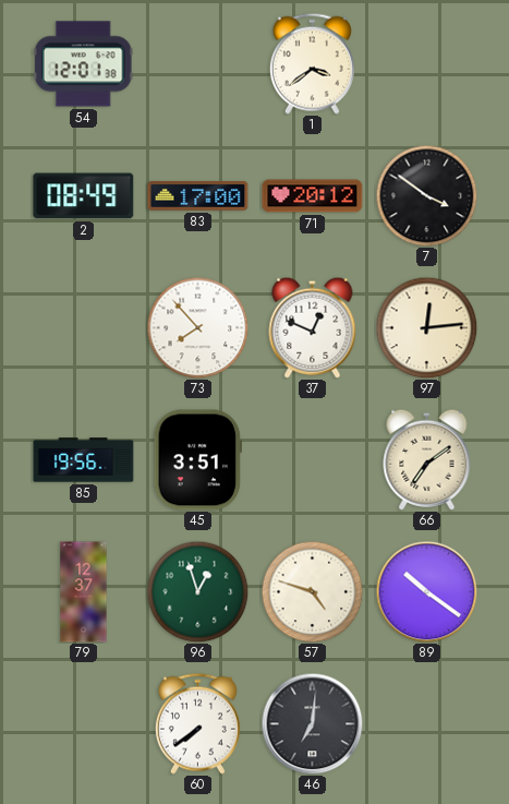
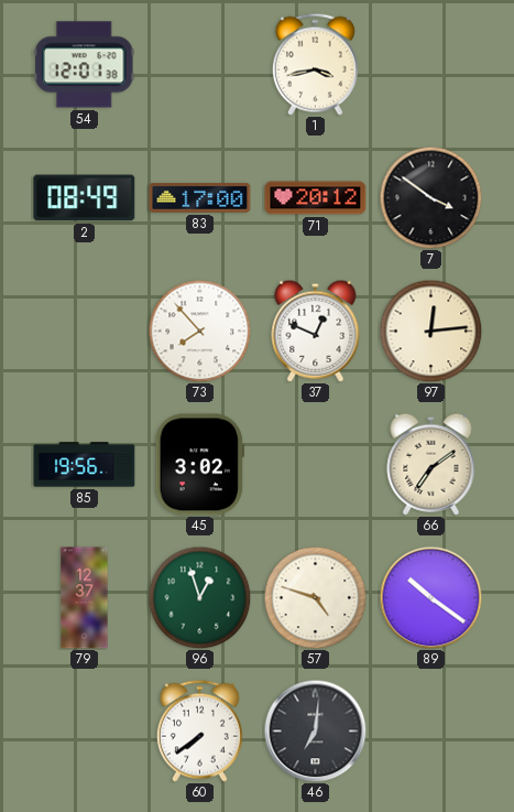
1: 3:39 -> 3:43 (315, 64)
45: 3:51 -> 3:02 (199, 465)
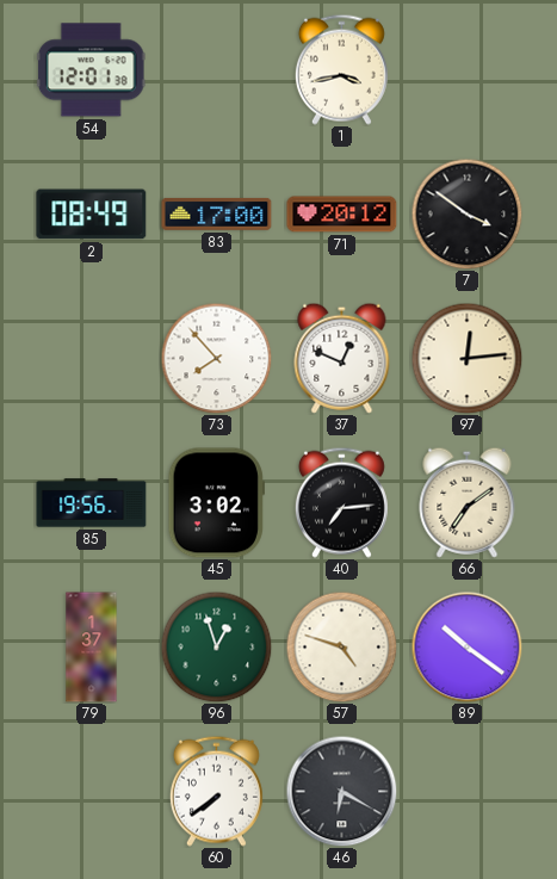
40: none -> 7:14 (341, 502)
79: 12:37 -> 1:37 (92, 648)
46: 7:01 -> 6:20 (341, 791)
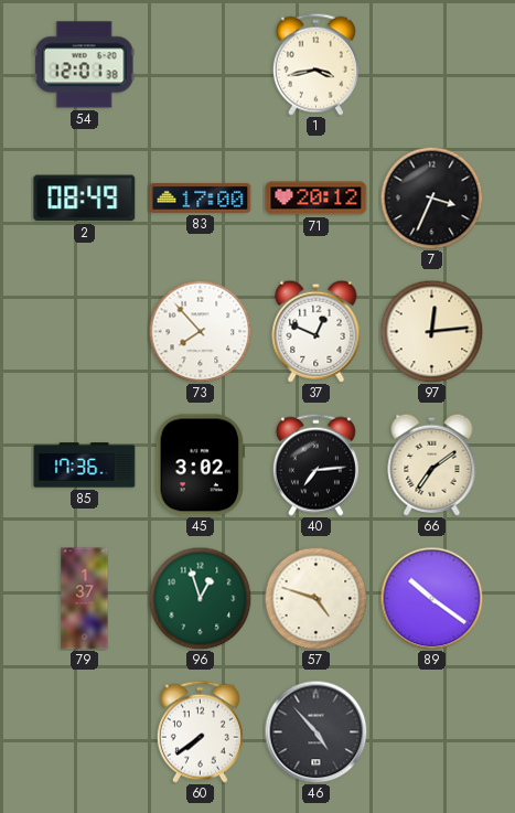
7: 3:51 -> 3:34 (431, 197)
85: 19:56 -> 17:36 (85, 466)
46: 6:20 -> 4:53 (315, 731)
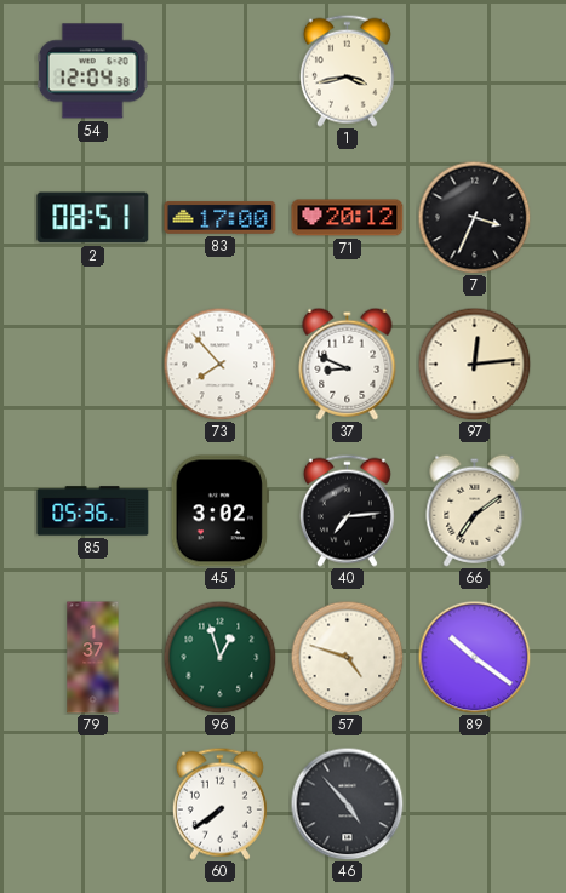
54: 12:01 -> 12:04 (92, 71)
2: 08:49 -> 08:51 (93, 218)
37: 12:49 -> 8:49 (348, 364)
85: 17:36 -> 05:36 (93, 511)
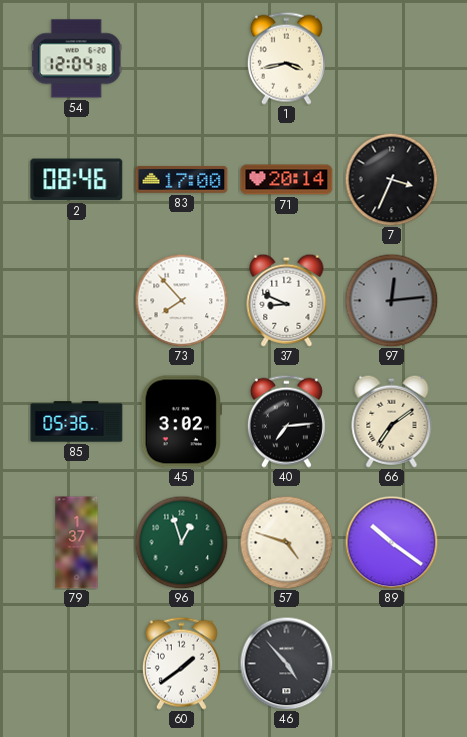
2: 08:51 -> 08:46 (77, 180)
71: 20:12 -> 20:14 (287, 180)
97 dial: cream -> grey (391, 300)
60: 7:39 -> 1:39 (181, 663)
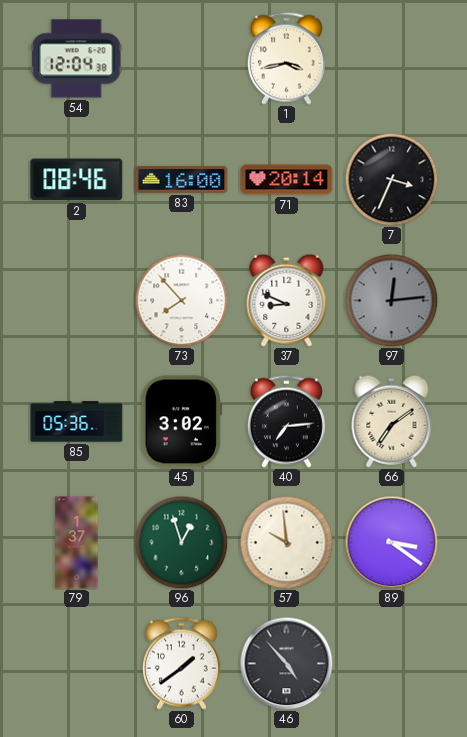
83: 17:00 -> 16:00 (182, 179)
57: 4:48 -> 9:59 (286, 542)
89: 10:21 -> 3:21 (391, 542)
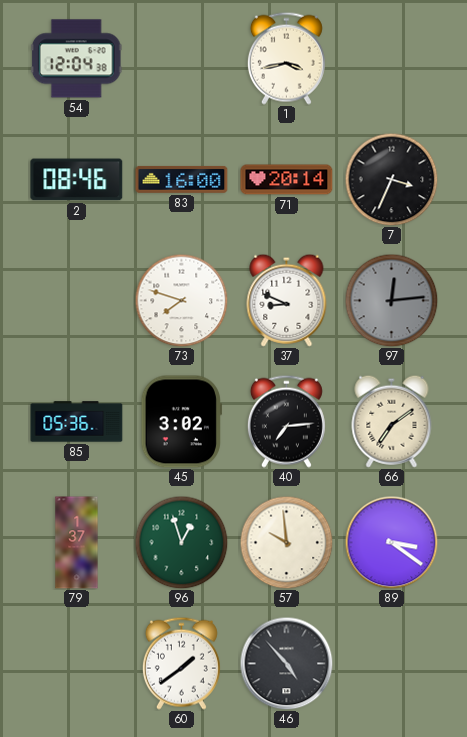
73: 7:53 -> 7:48 (181, 300)
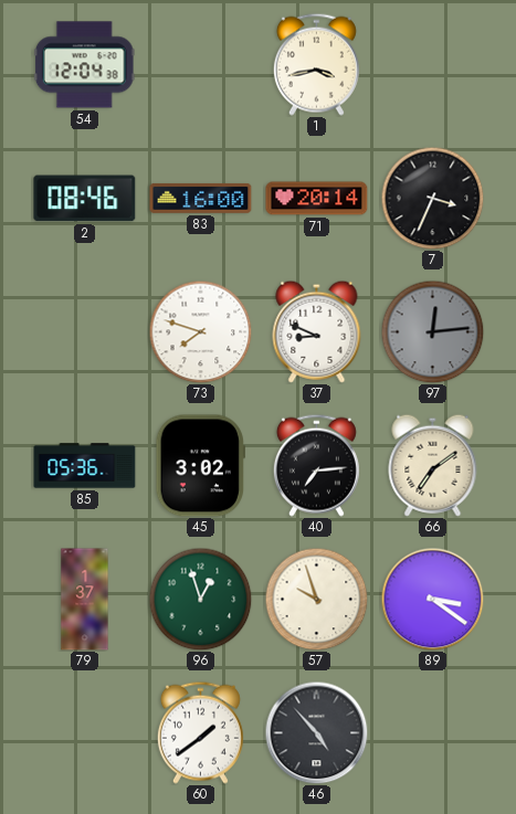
57: 9:59 -> 9:57 (316, 599)
